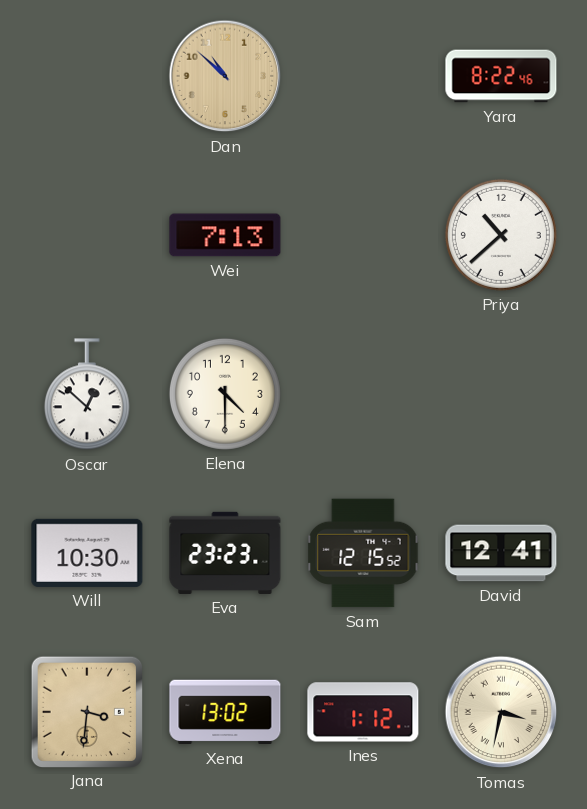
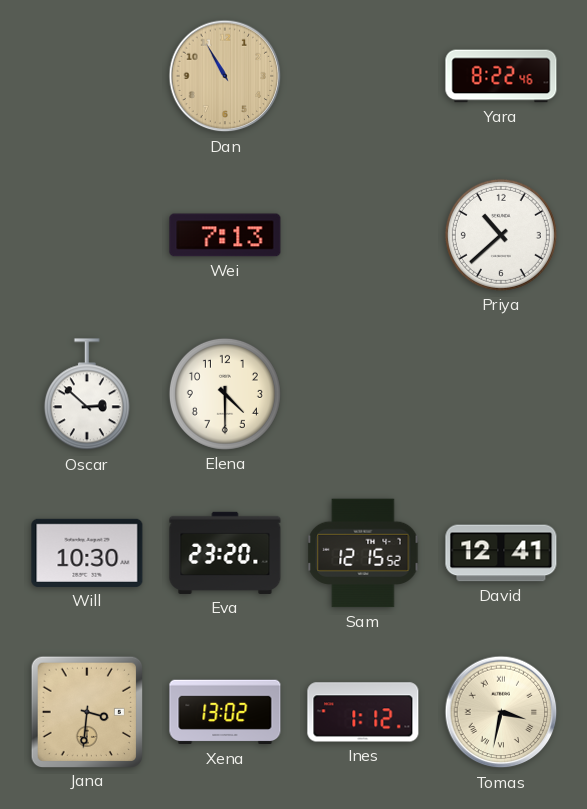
Dan: 10:52 -> 10:55 (225, 76)
Oscar: 12:52 -> 2:52 (87, 395)
Eva: 23:23 -> 23:20 (225, 553)
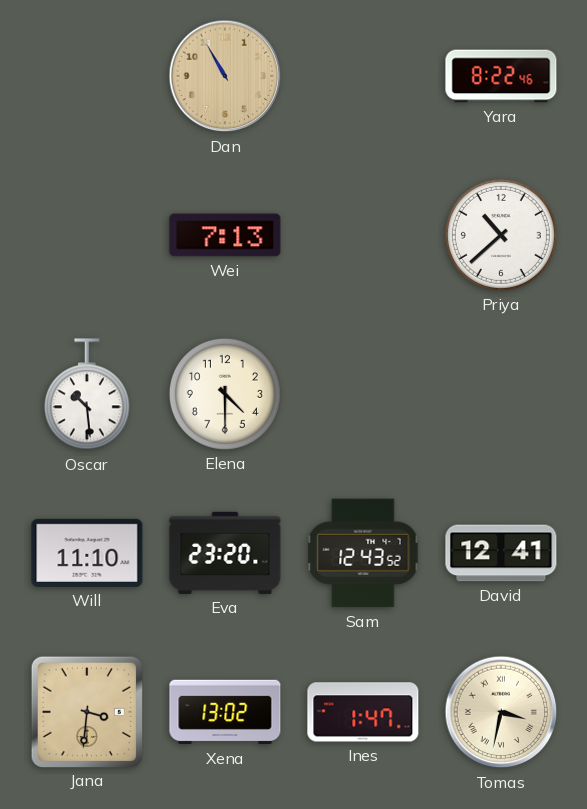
Oscar: 2:52 -> 10:29 (87, 395)
Will: 10:30 -> 11:10 (87, 553)
Sam: 12:15 -> 12:43 (363, 553)
Ines: 1:12 -> 1:47 (363, 712)
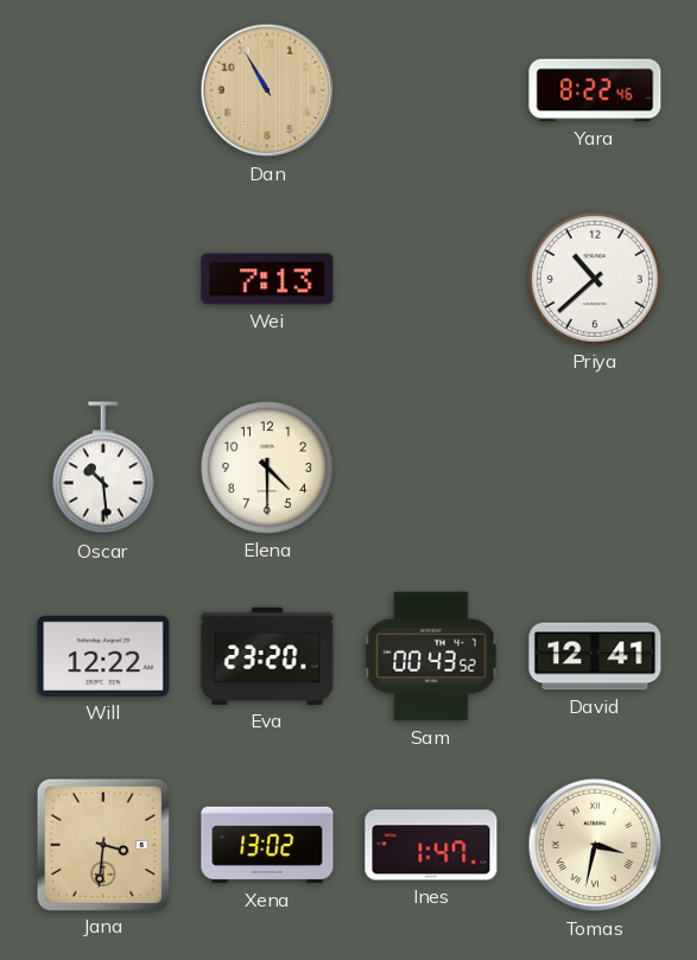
Will: 11:10 -> 12:22 (103, 656)
Sam: 12:43 -> 00:43 (431, 656)
